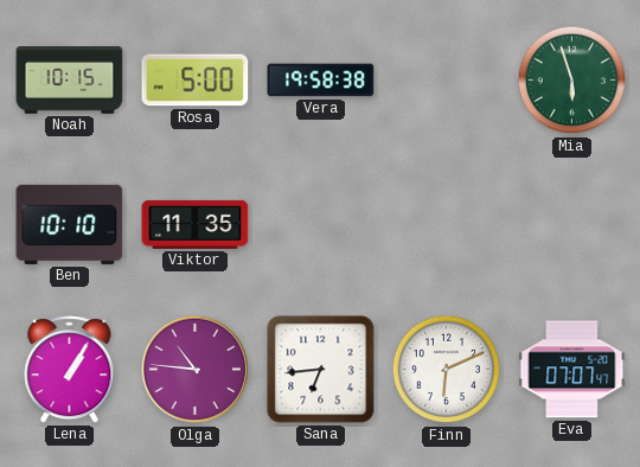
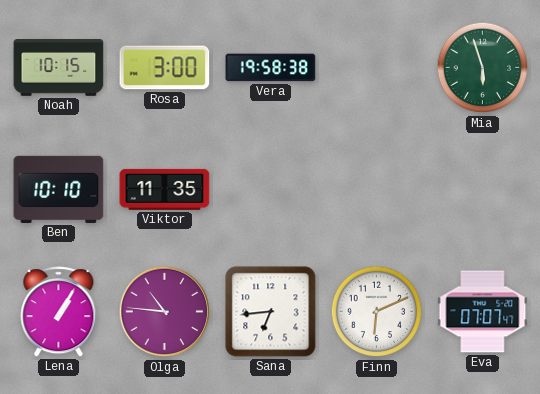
Rosa: 5:00 -> 3:00 (165, 68)
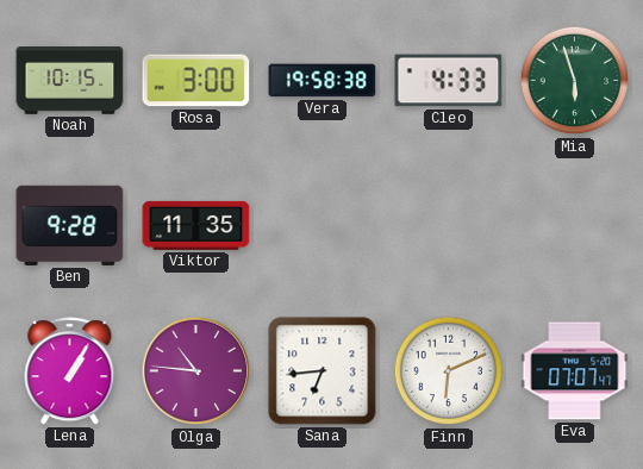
Cleo: none -> 4:33 (449, 81)
Ben: 10:10 -> 9:28 (70, 225)
